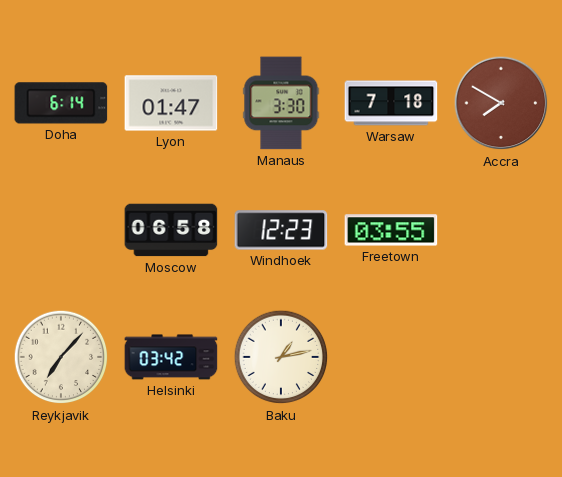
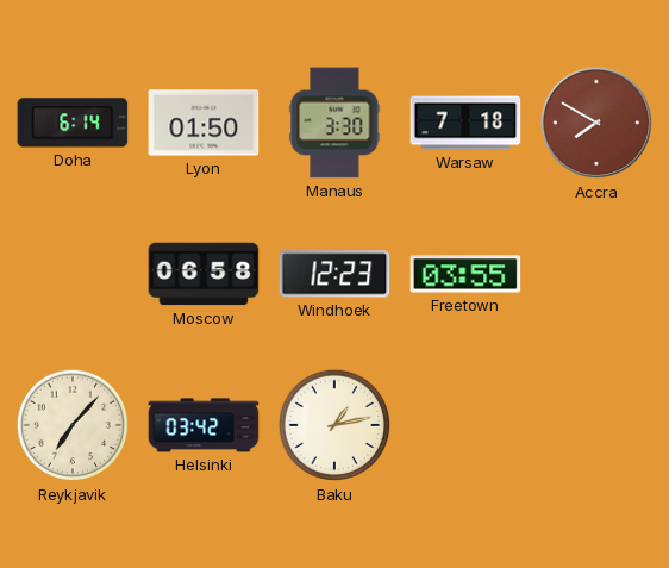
Lyon: 01:47 -> 01:50 (204, 123)
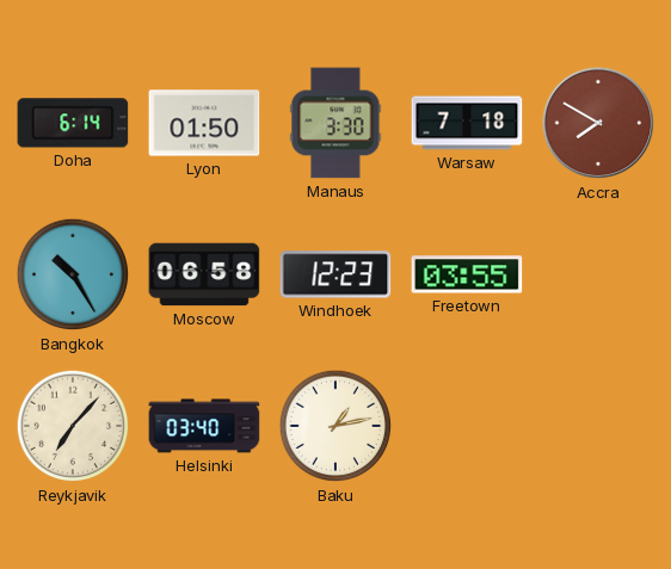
Bangkok: none -> 10:25 (73, 274)
Helsinki: 03:42 -> 03:40 (204, 426)
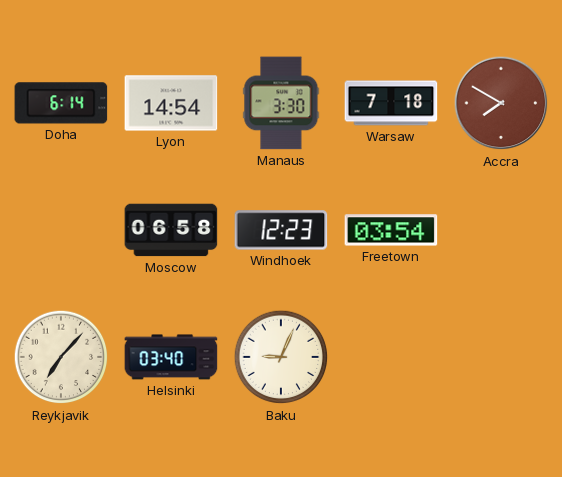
Lyon: 01:50 -> 14:54 (171, 103)
Bangkok: 10:25 -> none (73, 274)
Freetown: 03:55 -> 03:54 (391, 230)
Baku: 1:13 -> 9:04 (281, 357)
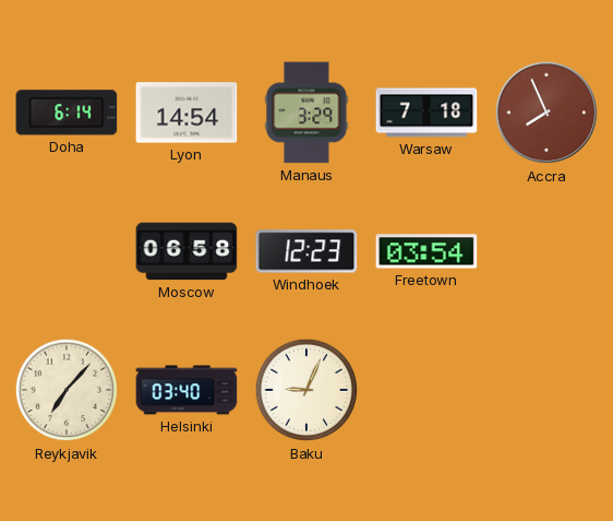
Manaus: 3:30 -> 3:29 (306, 113)
Accra: 7:50 -> 7:56 (546, 113)
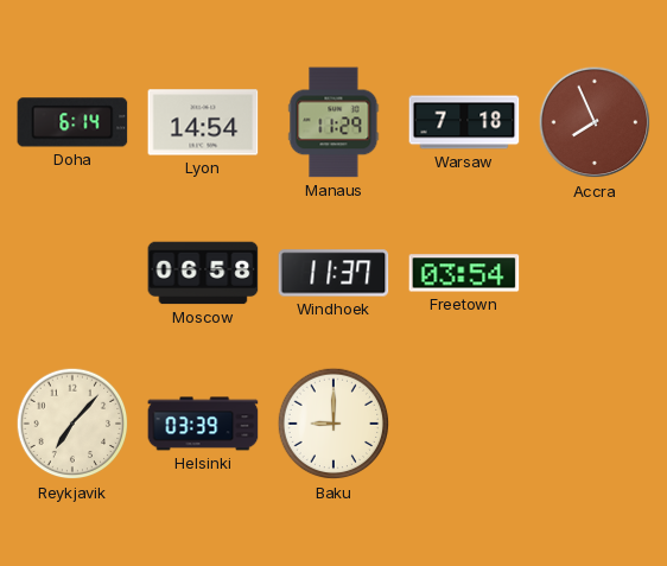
Manaus: 3:29 -> 11:29 (333, 122)
Windhoek: 12:23 -> 11:37 (333, 273)
Helsinki: 03:40 -> 03:39 (203, 424)
Baku: 9:04 -> 9:00 (333, 424)
